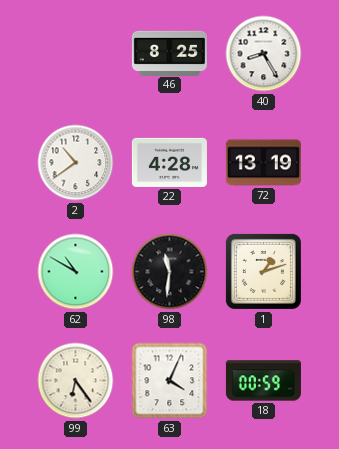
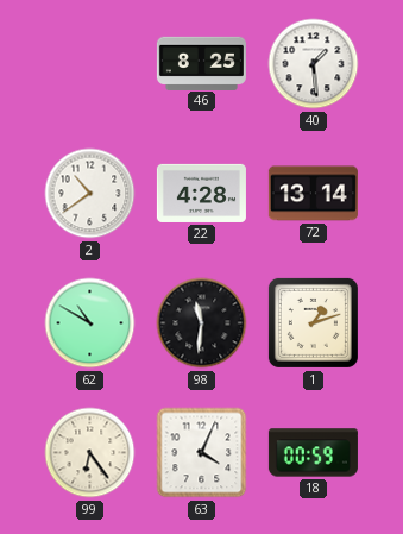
40: 8:25 -> 1:29 (314, 64)
72: 13:19 -> 13:14 (313, 194)
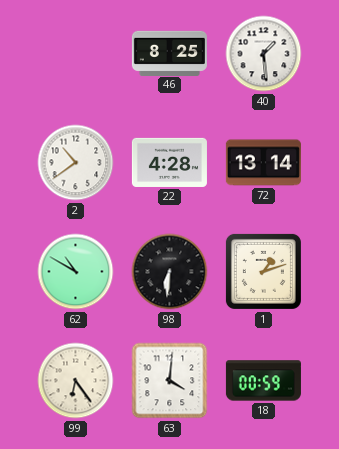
98: 11:31 -> 6:31 (170, 272)
63: 4:04 -> 4:01 (170, 381)
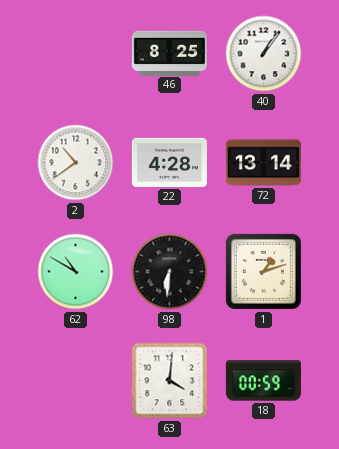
40: 1:29 -> 1:06 (264, 54)
99: 6:24 -> none (76, 381)
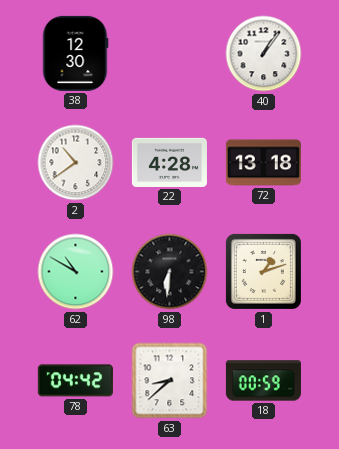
38: none -> 12:30 (75, 53)
46: 8:25 -> none (169, 53)
72: 13:14 -> 13:18 (263, 163)
78: none -> 04:42 (75, 381)
63: 4:01 -> 8:38 (170, 381)
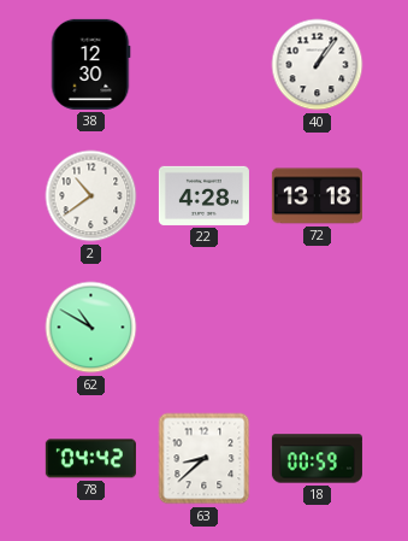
98: 6:31 -> none (170, 272)
1: 1:12 -> none (263, 271)
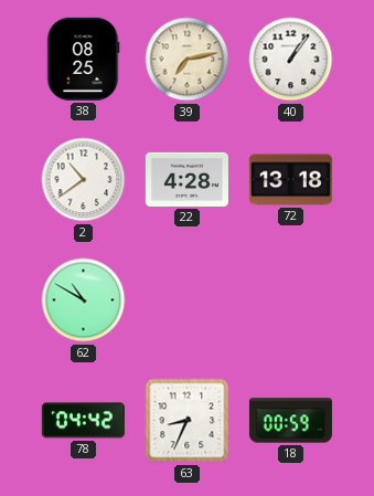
38: 12:30 -> 08:25 (83, 59)
39: none -> 7:13 (188, 60)
63: 8:38 -> 8:34 (188, 421)
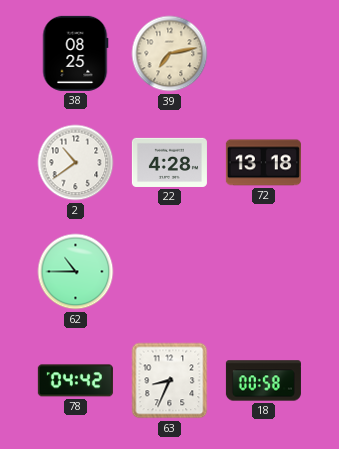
40: 1:06 -> none (291, 60)
62: 10:50 -> 10:45 (76, 272)
18: 00:59 -> 00:58 (263, 381)
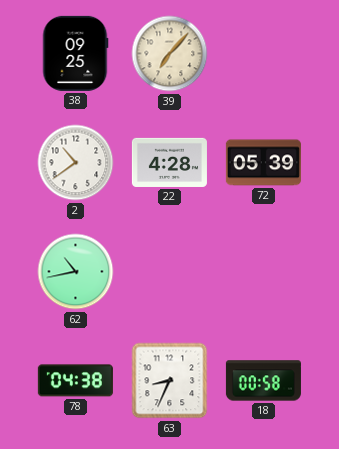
38: 08:25 -> 09:25 (75, 53)
39: 7:13 -> 7:07 (170, 54)
72: 13:18 -> 05:39 (263, 163)
62: 10:45 -> 10:43 (76, 272)
78: 04:42 -> 04:38 (75, 381)
